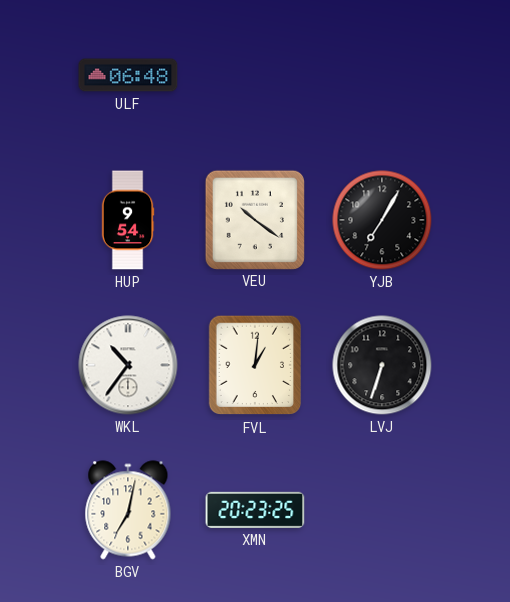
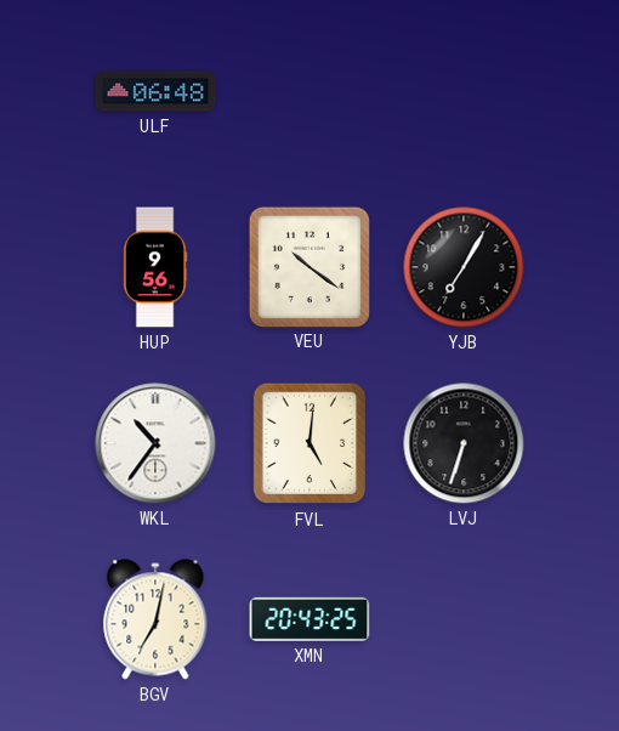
HUP: 9:54 -> 9:56 (155, 267)
FVL: 1:01 -> 5:01 (309, 443)
XMN: 20:23 -> 20:43 (309, 619)
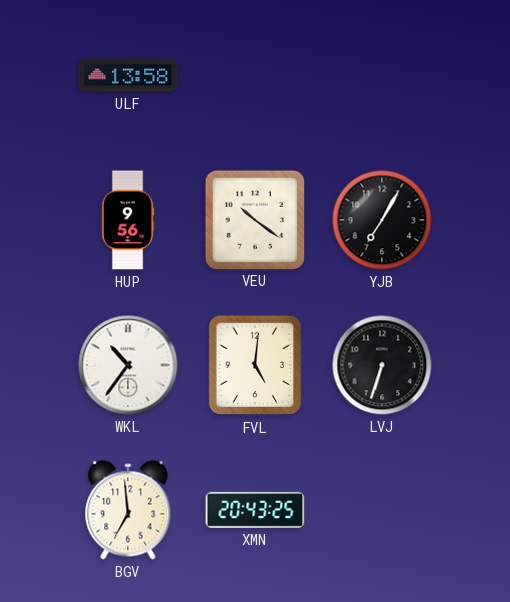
ULF: 06:48 -> 13:58 (128, 75)
BGV: 7:02 -> 6:59 (128, 510)
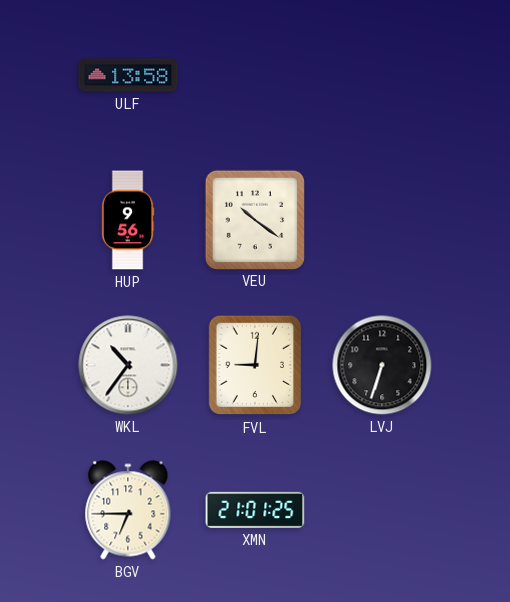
YJB: 7:05 -> none (382, 220)
FVL: 5:01 -> 9:01 (255, 365)
BGV: 6:59 -> 6:45 (128, 510)
XMN: 20:43 -> 21:01 (255, 510)
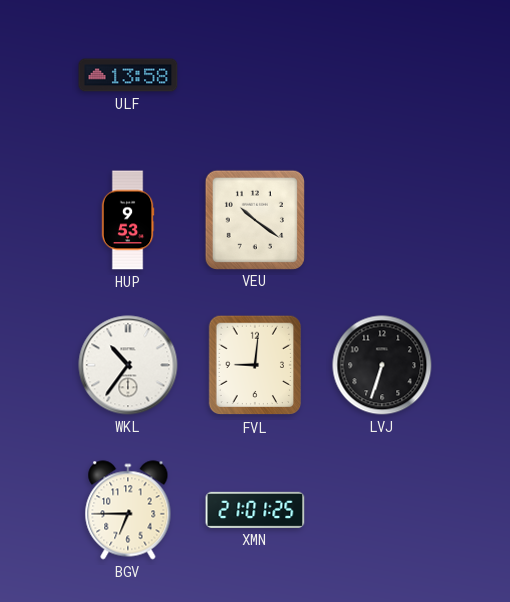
HUP: 9:56 -> 9:53 (128, 220)
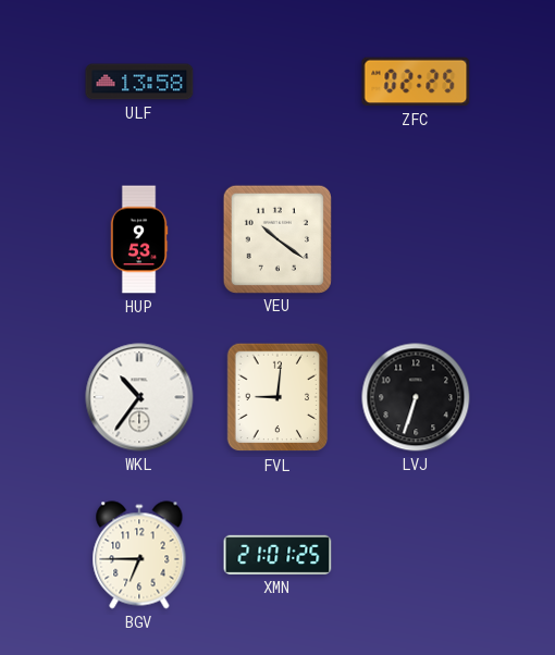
ZFC: none -> 02:25 (416, 82)
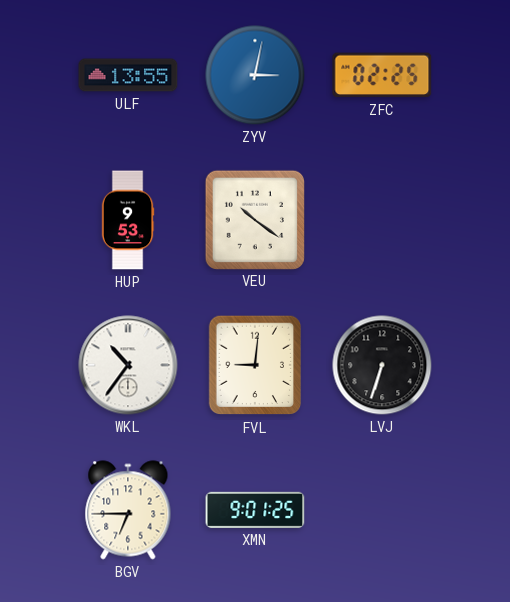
ULF: 13:58 -> 13:55 (128, 75)
ZYV: none -> 3:02 (255, 75)
XMN: 21:01 -> 9:01 (255, 510)
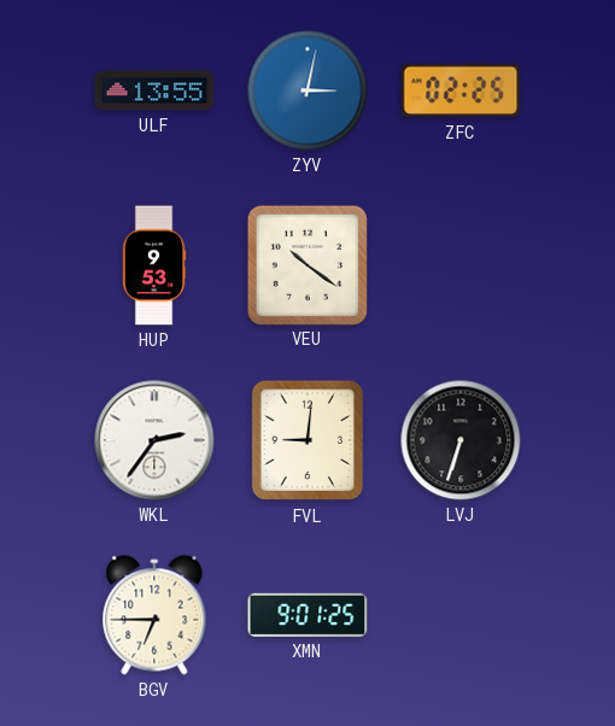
WKL: 10:36 -> 2:36 (154, 440)
